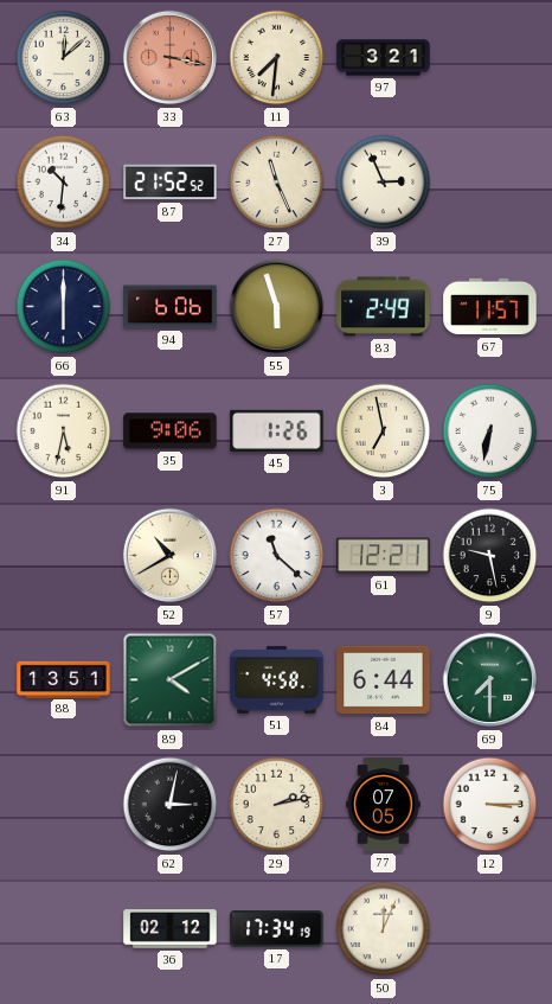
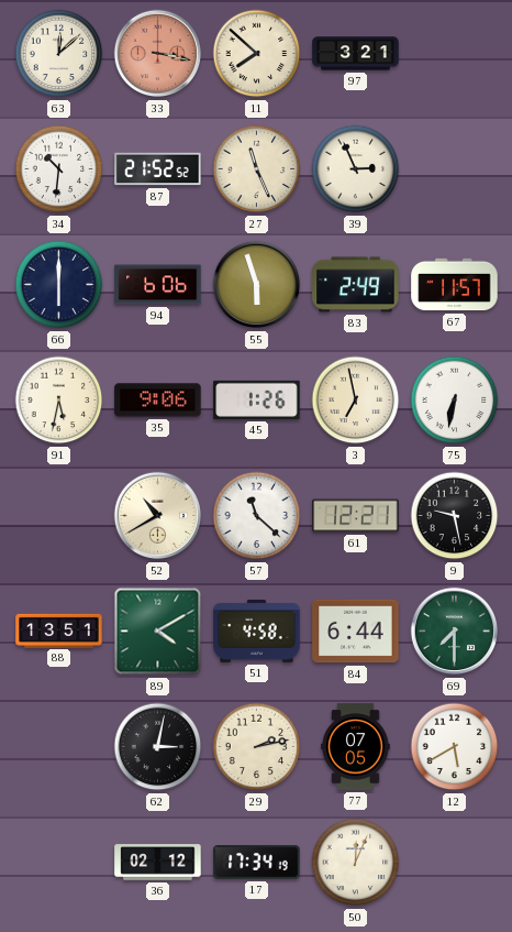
11: 7:31 -> 7:52 (257, 54)
12: 3:15 -> 5:40 (455, 747)
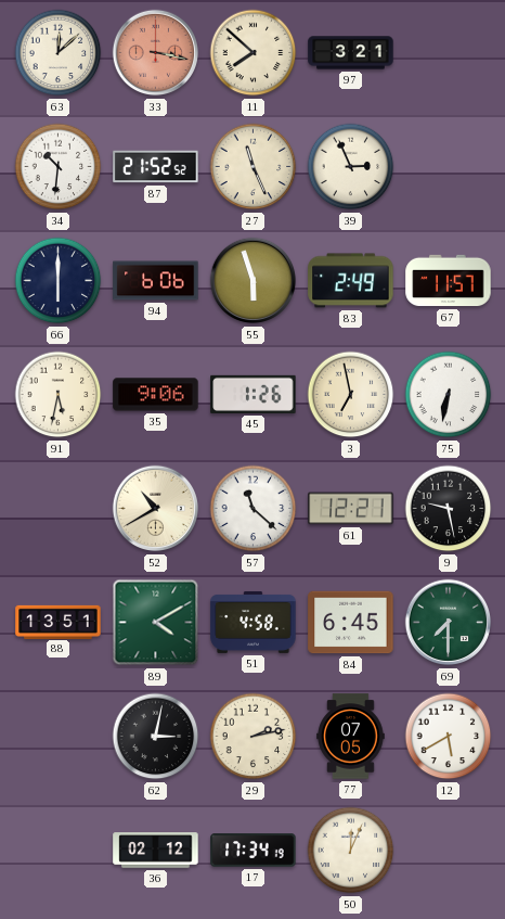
84: 6:44 -> 6:45 (351, 623)
